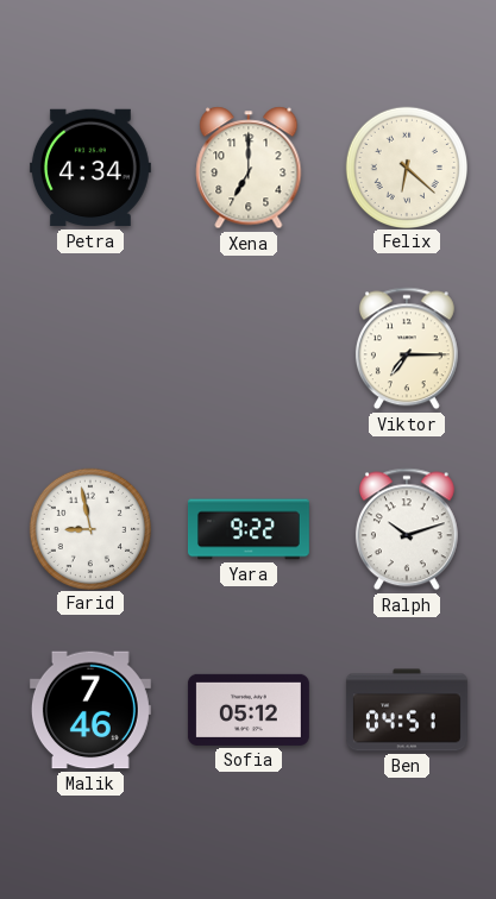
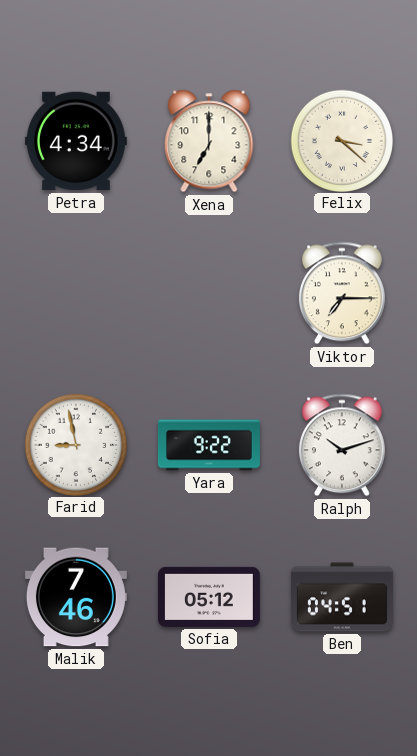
Felix: 6:22 -> 3:22 (341, 140)
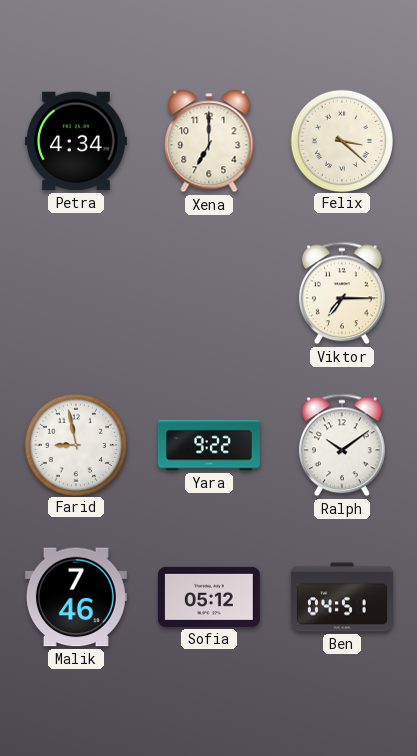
Ralph: 10:12 -> 10:09 (342, 445)
